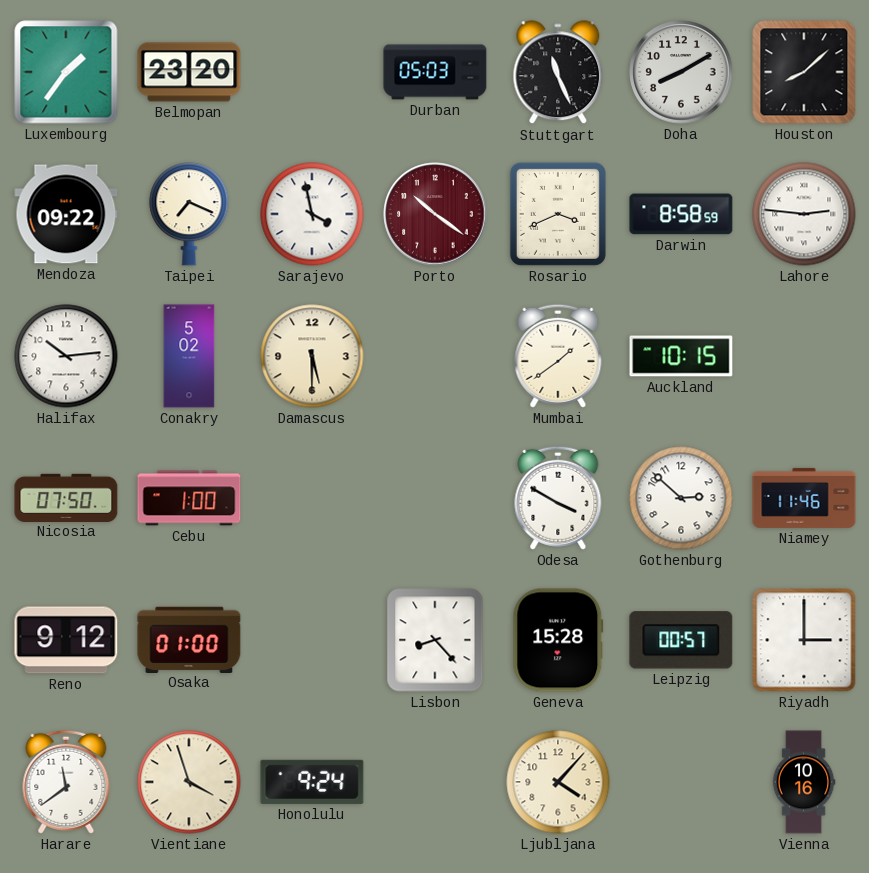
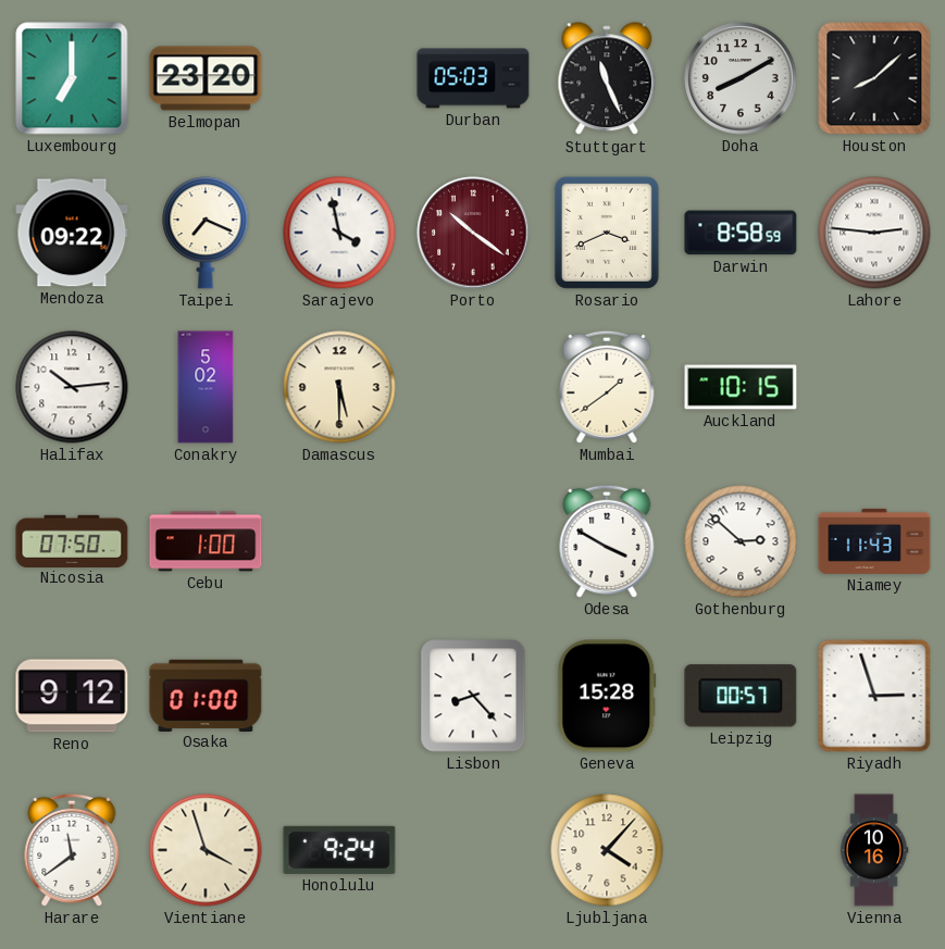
Luxembourg: 1:36 -> 7:00 (72, 78)
Niamey: 11:46 -> 11:43 (874, 541)
Riyadh: 3:00 -> 2:57 (874, 696)
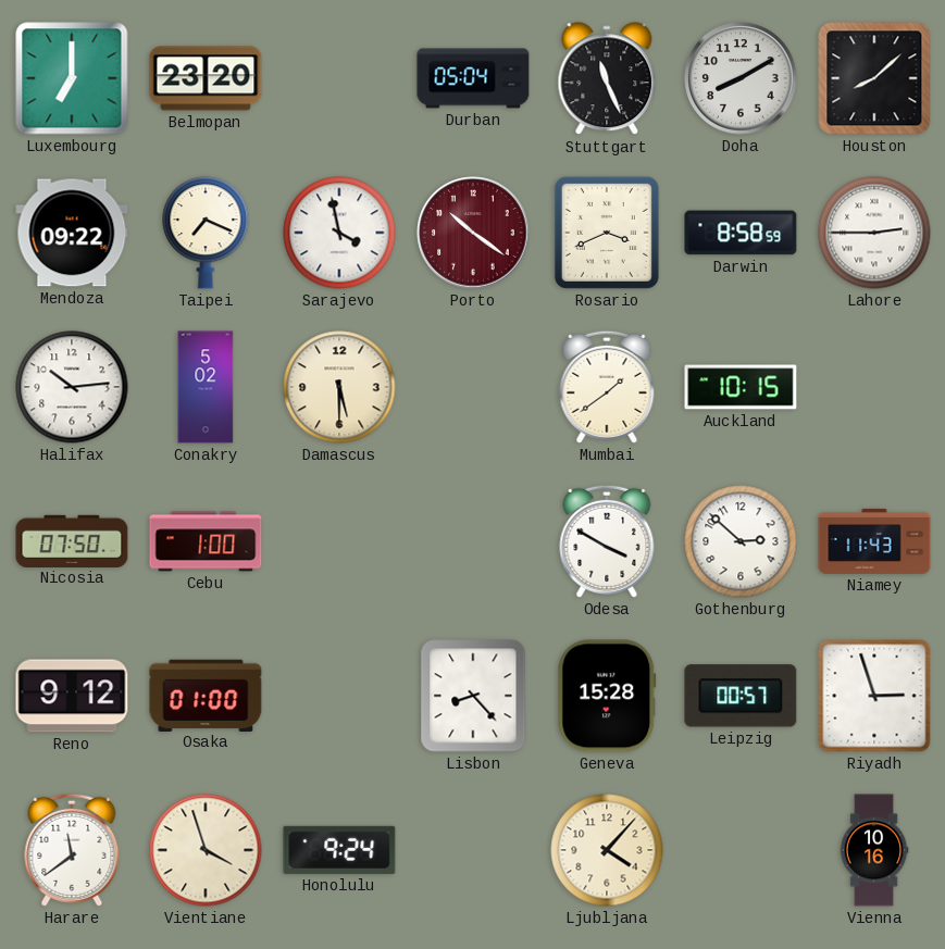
Durban: 05:03 -> 05:04 (473, 78)
Lahore: 2:46 -> 2:45 (874, 233)
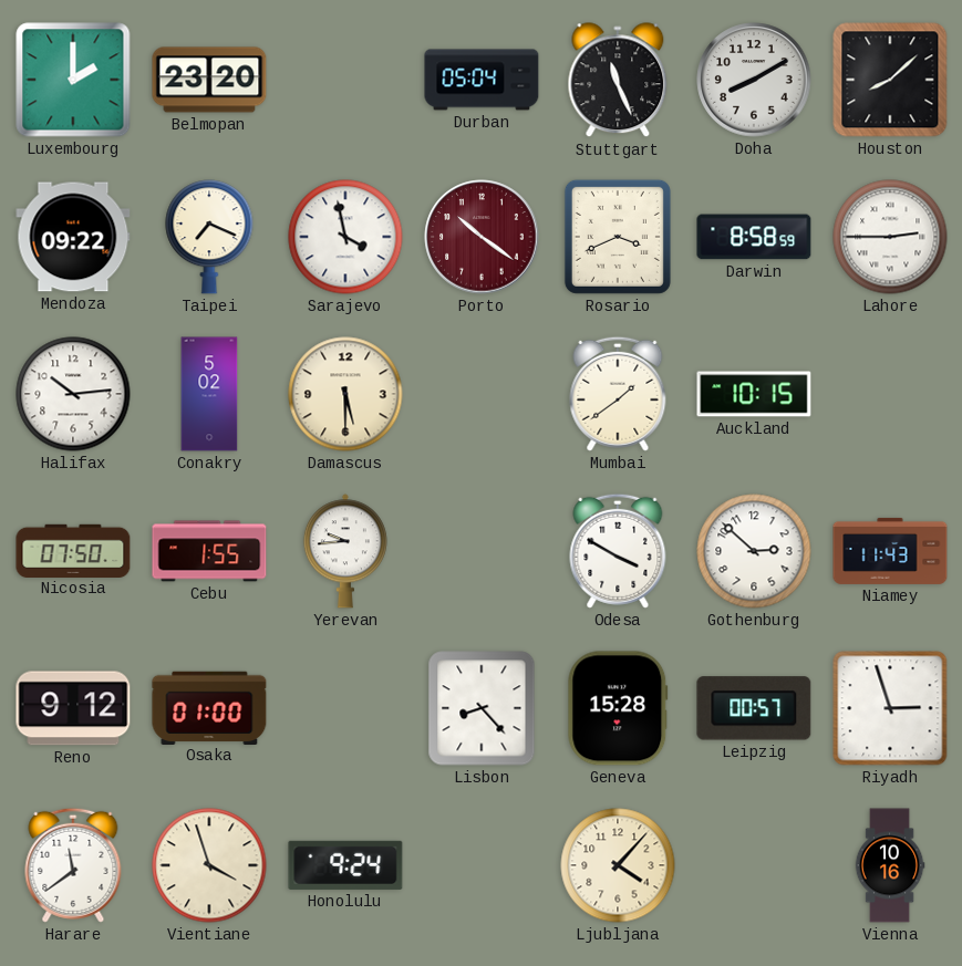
Luxembourg: 7:00 -> 2:00 (73, 80)
Cebu: 1:00 -> 1:55 (209, 551)
Yerevan: none -> 9:44 (345, 551)
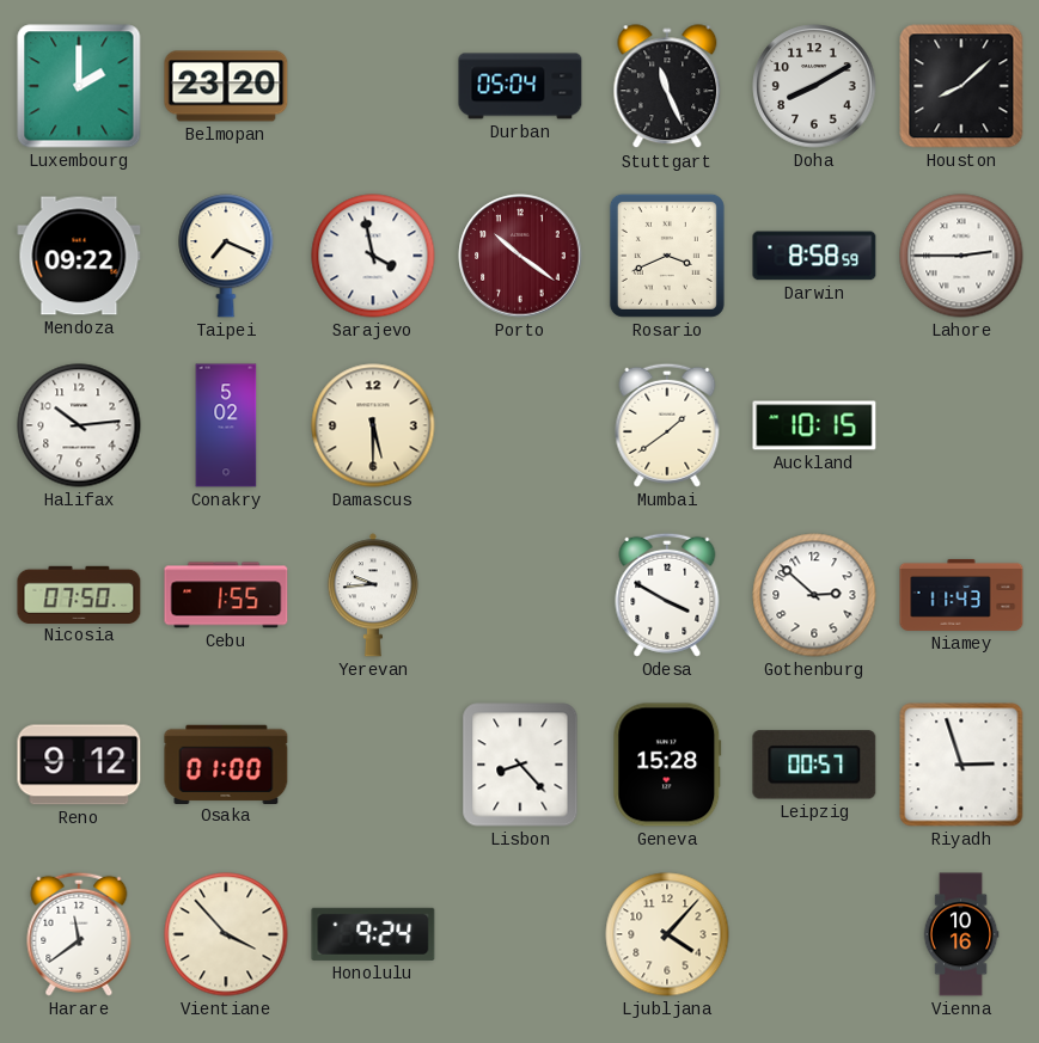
Vientiane: 3:57 -> 3:53 (226, 934)
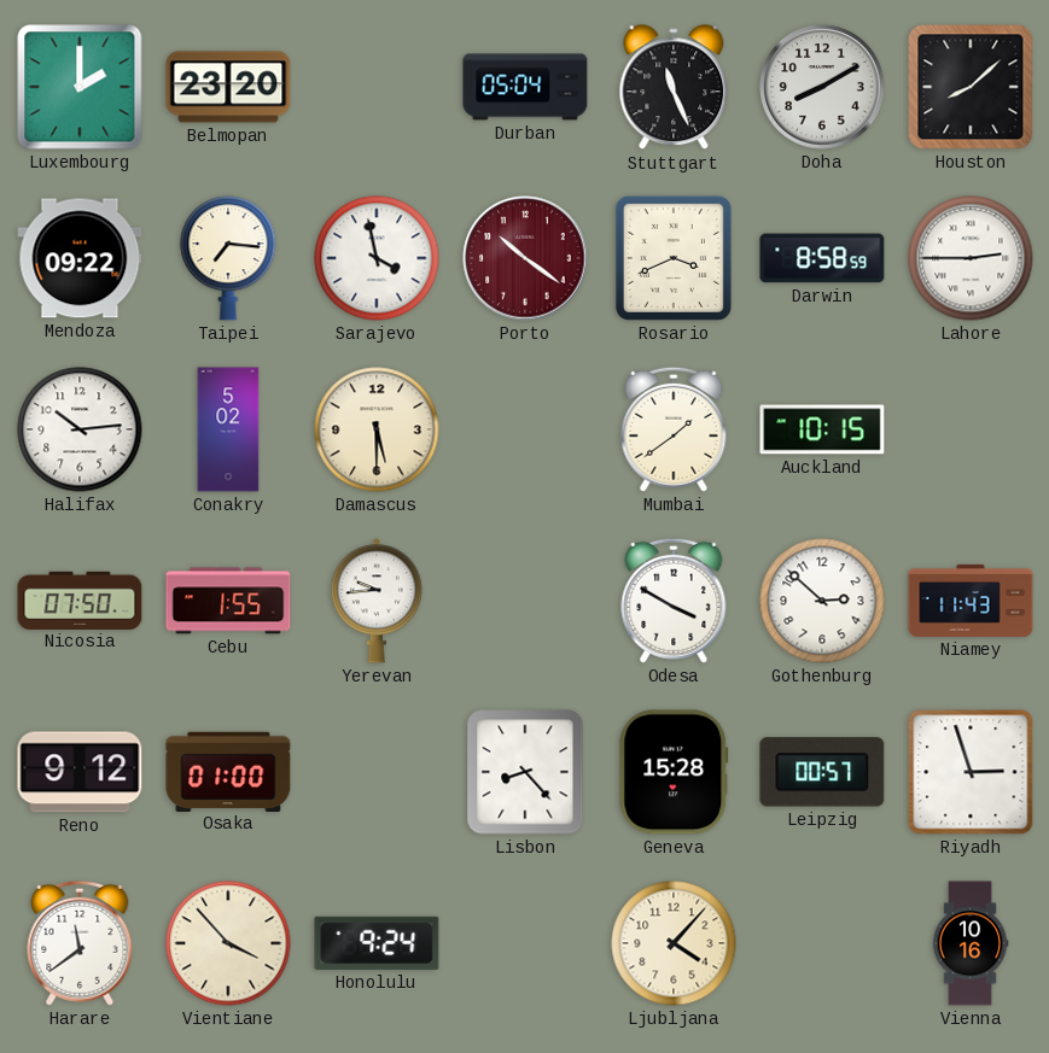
Taipei: 7:19 -> 7:16 (228, 258)
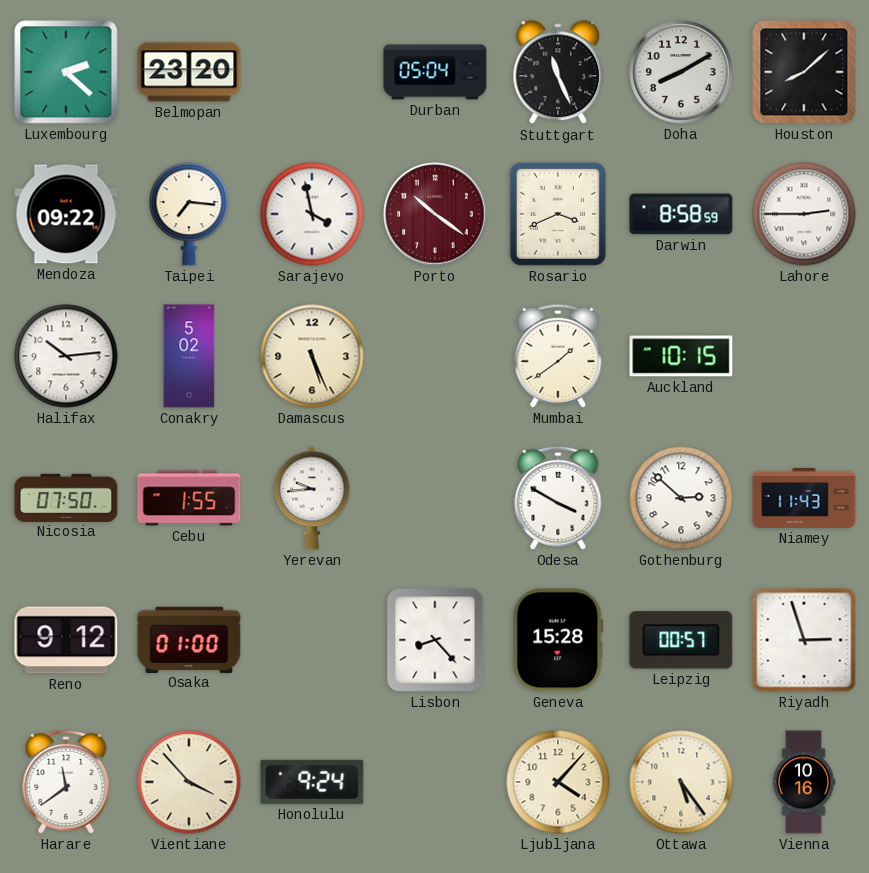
Luxembourg: 2:00 -> 2:22 (66, 72)
Damascus: 5:30 -> 5:26 (312, 356)
Ottawa: none -> 5:24 (681, 782)
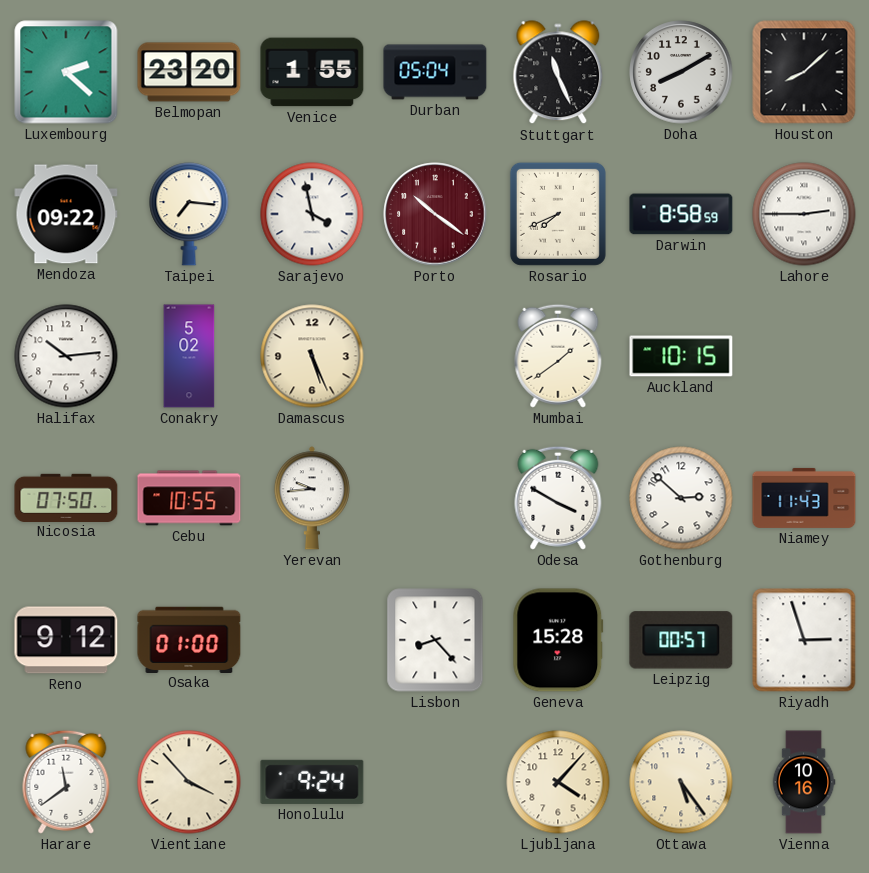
Venice: none -> 1:55 (312, 72)
Rosario: 3:41 -> 7:41 (558, 214)
Cebu: 1:55 -> 10:55 (189, 498)
